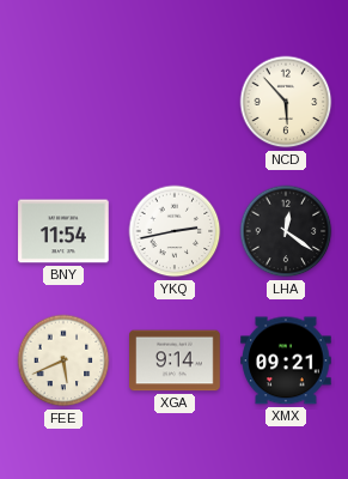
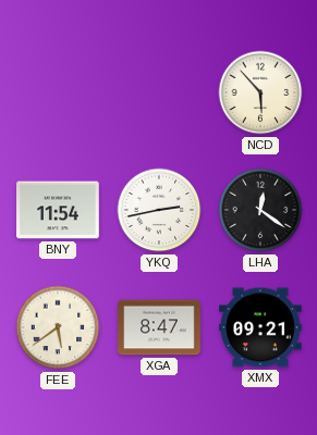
FEE: 5:41 -> 5:39 (58, 327)
XGA: 9:14 -> 8:47 (159, 327)
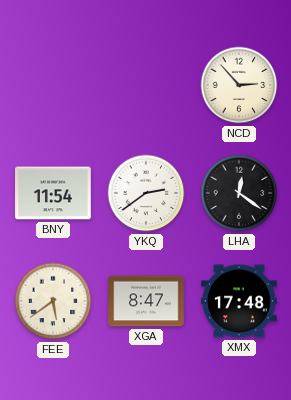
NCD: 5:53 -> 2:53 (239, 85)
YKQ: 2:43 -> 2:39 (146, 193)
XMX: 09:21 -> 17:48 (239, 301)
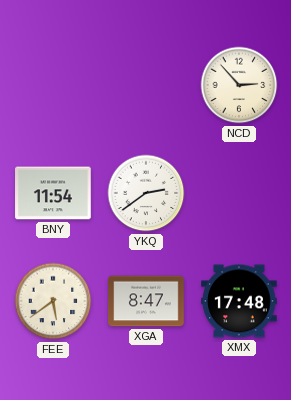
LHA: 12:21 -> none (239, 193)
